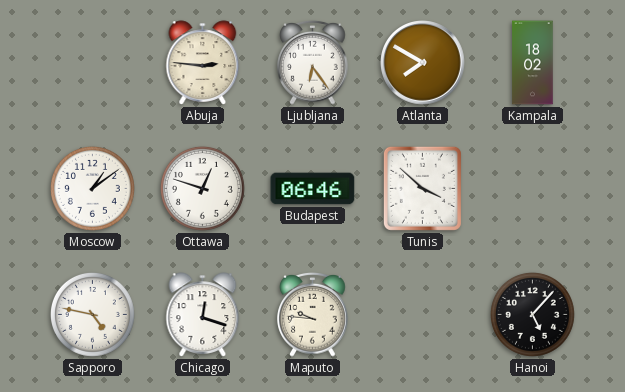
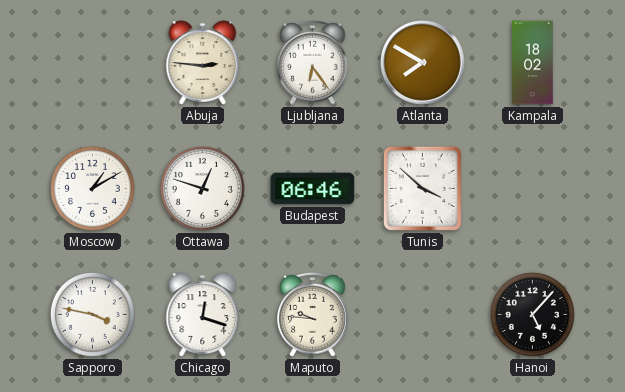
Moscow: 1:09 -> 1:10 (92, 188)
Sapporo: 4:47 -> 3:47 (92, 314)
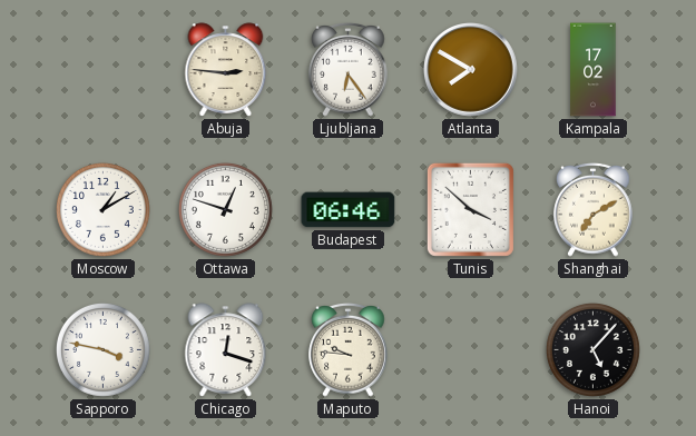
Kampala: 18:02 -> 17:02 (594, 70)
Shanghai: none -> 7:10 (594, 209)
